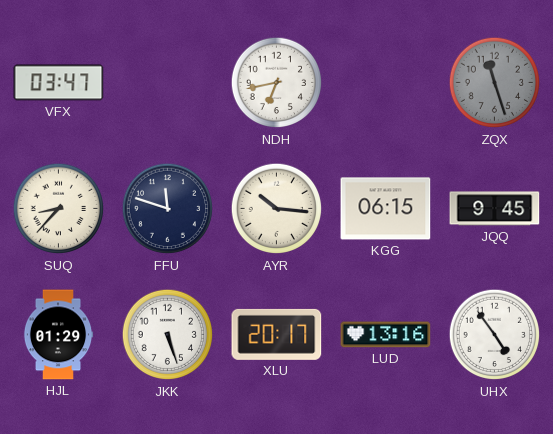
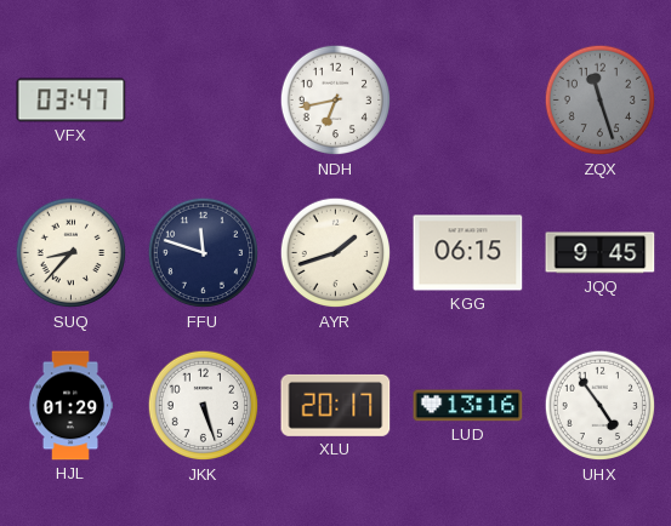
AYR: 10:16 -> 1:42 (336, 253)
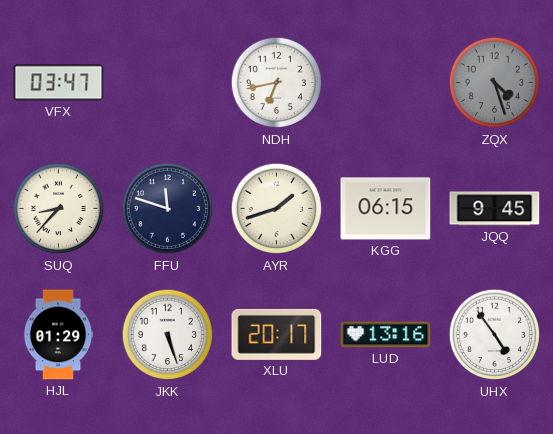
ZQX: 11:27 -> 4:27 (495, 83)
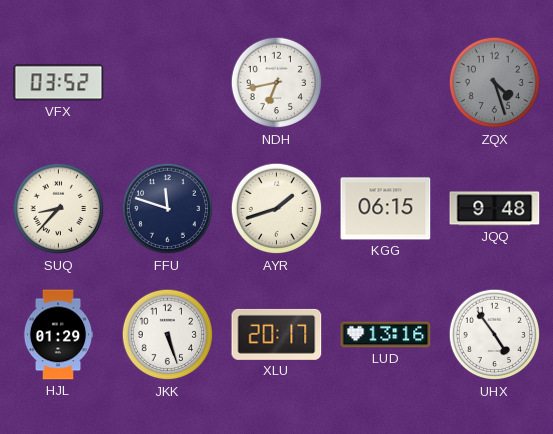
VFX: 03:47 -> 03:52 (59, 83)
JQQ: 9:45 -> 9:48 (495, 209)
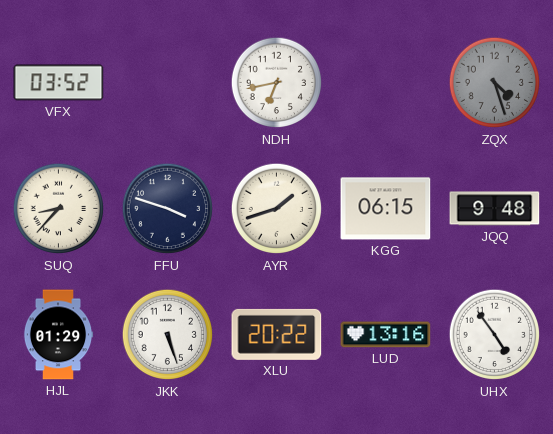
FFU: 11:48 -> 3:48 (168, 209)
XLU: 20:17 -> 20:22 (277, 334)
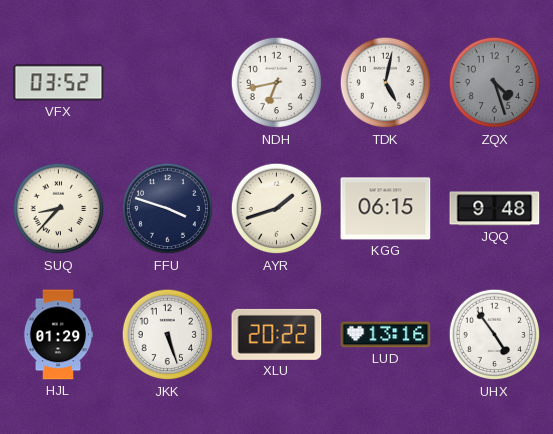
TDK: none -> 5:02 (386, 83)
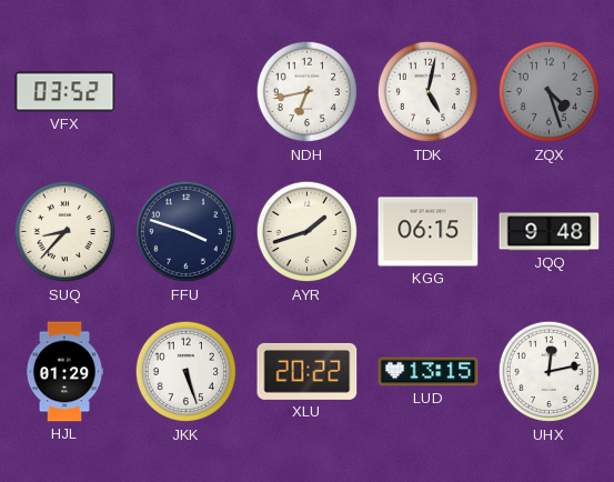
LUD: 13:16 -> 13:15 (429, 372)
UHX: 4:54 -> 12:13 (550, 372)
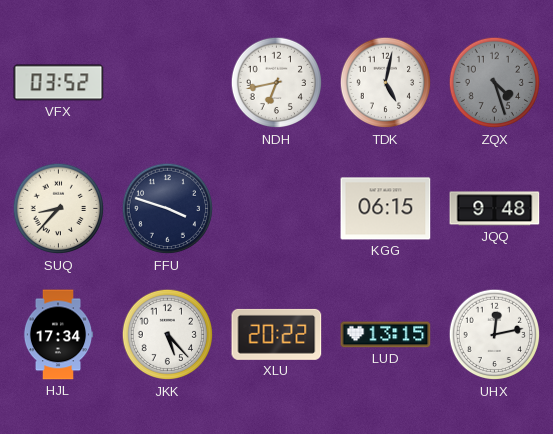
AYR: 1:42 -> none (308, 232)
HJL: 01:29 -> 17:34 (58, 335)
JKK: 5:27 -> 5:23 (168, 335)
